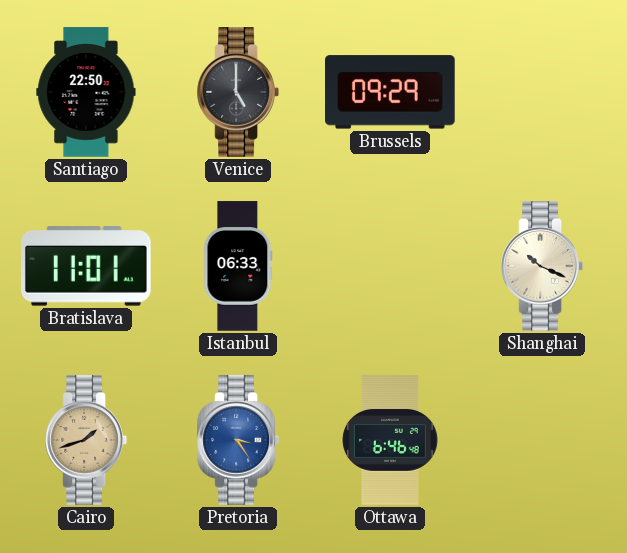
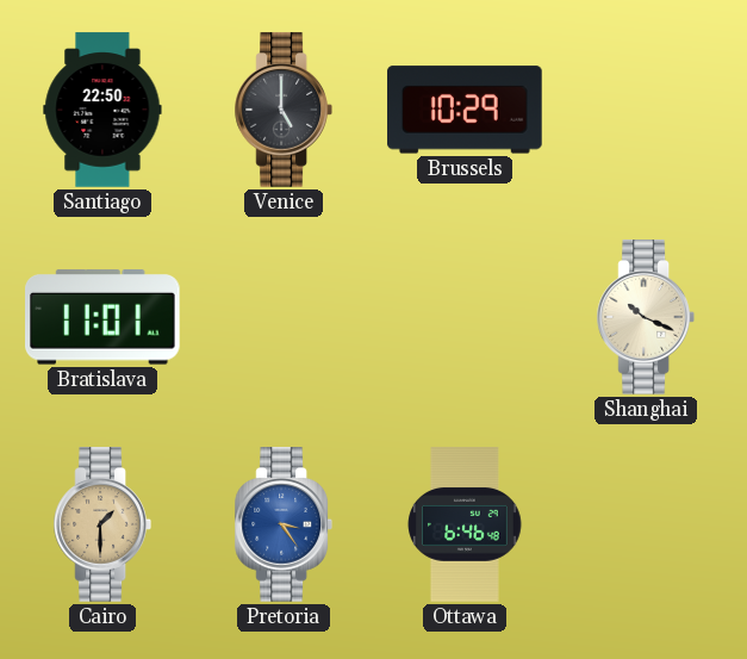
Brussels: 09:29 -> 10:29 (466, 110)
Istanbul: 06:33 -> none (238, 266)
Cairo: 1:42 -> 1:30 (101, 524)
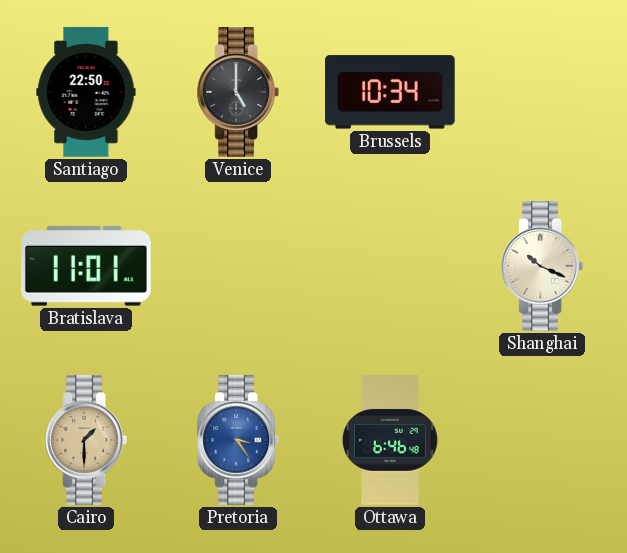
Brussels: 10:29 -> 10:34 (391, 92)
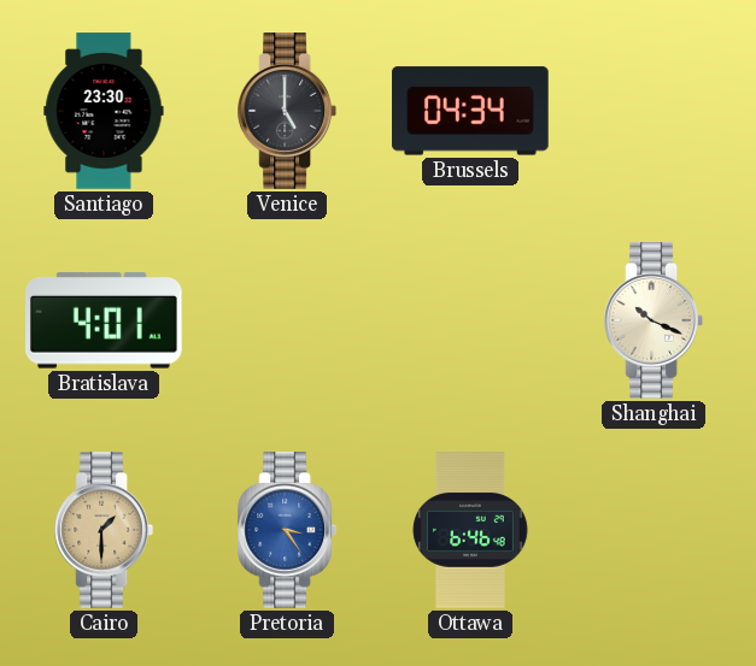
Santiago: 22:50 -> 23:30 (104, 111)
Brussels: 10:34 -> 04:34 (471, 111)
Bratislava: 11:01 -> 4:01 (105, 320)
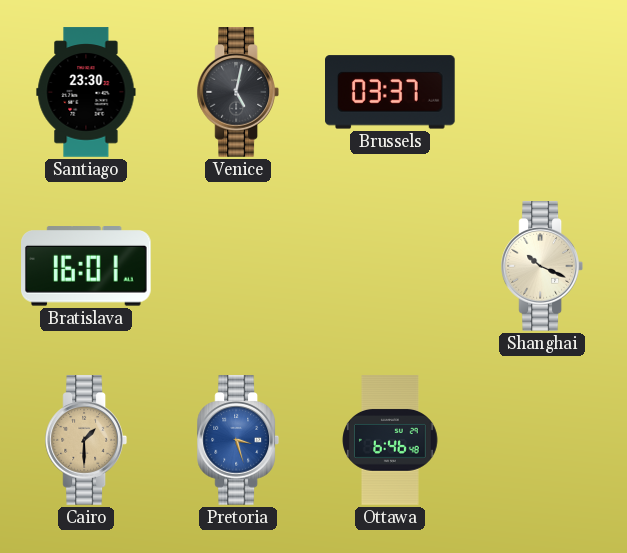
Venice: 5:00 -> 5:02 (237, 92)
Brussels: 04:34 -> 03:37 (391, 92)
Bratislava: 4:01 -> 16:01 (87, 266)
Pretoria: 3:24 -> 3:27 (237, 440)
